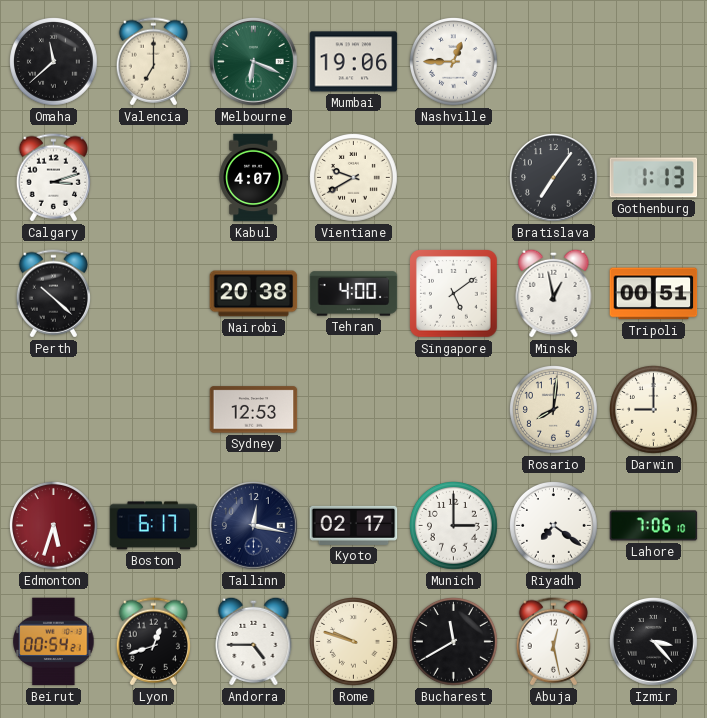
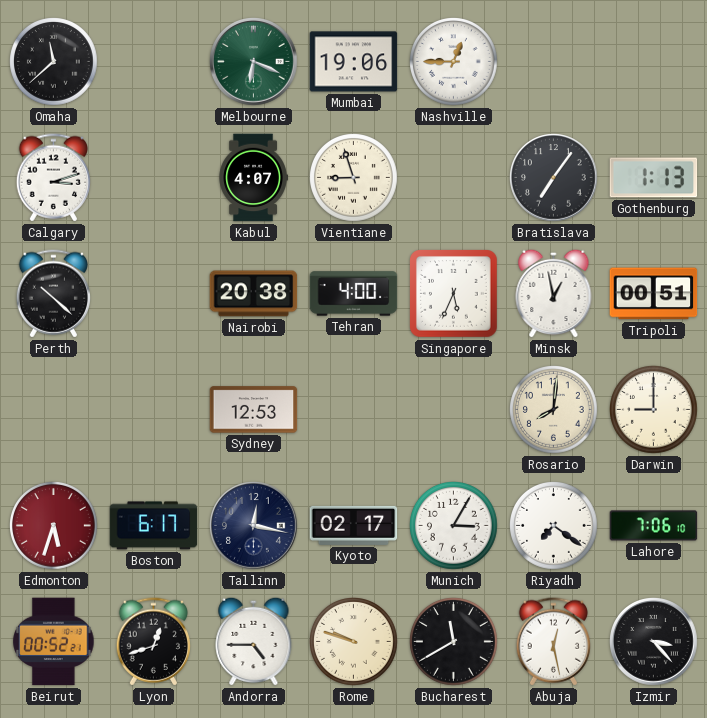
Valencia: 7:00 -> none (153, 62)
Vientiane: 9:40 -> 8:57 (354, 178)
Singapore: 5:09 -> 5:34 (454, 294)
Munich: 3:00 -> 3:05 (454, 526)
Beirut: 00:54 -> 00:52 (54, 642)
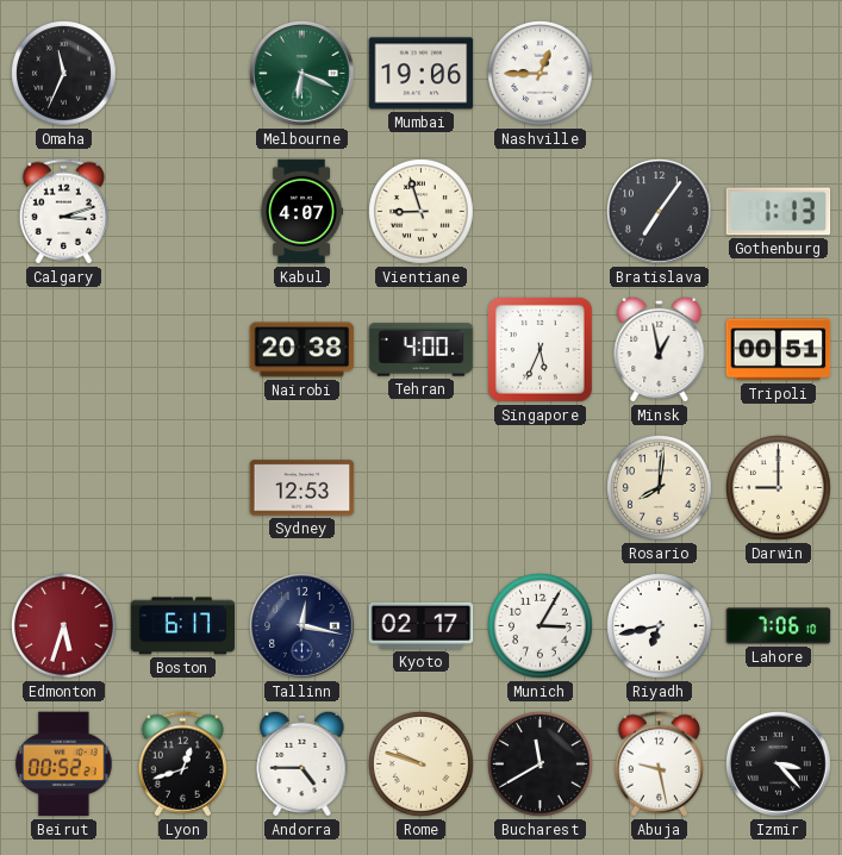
Omaha: 11:38 -> 11:34 (64, 74)
Perth: 10:22 -> none (53, 294)
Riyadh: 7:21 -> 6:43 (660, 626)
Abuja: 12:28 -> 9:28 (659, 764)
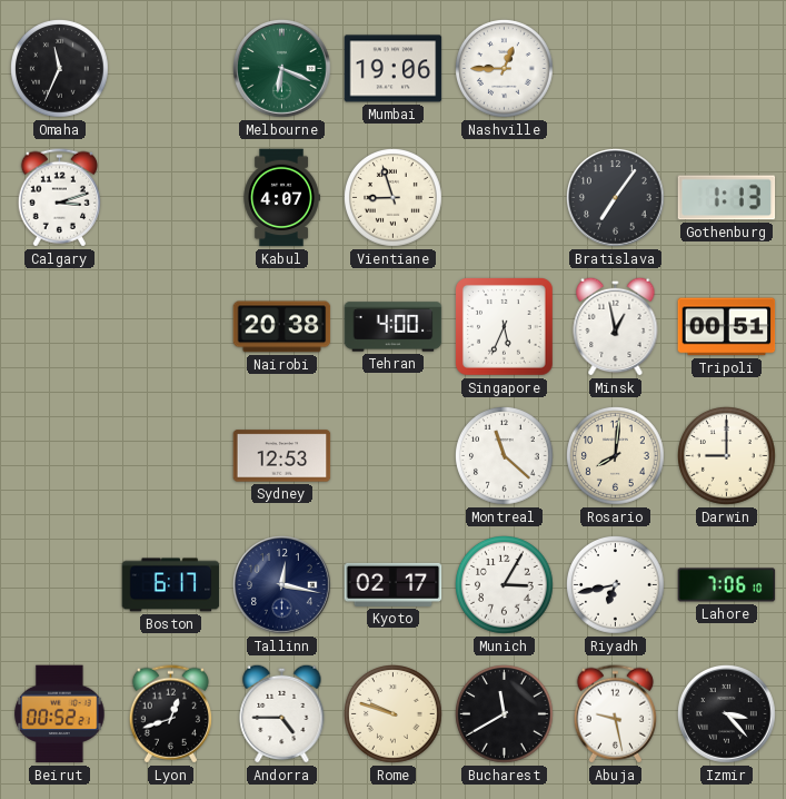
Montreal: none -> 11:22 (505, 456)
Edmonton: 5:33 -> none (64, 626)
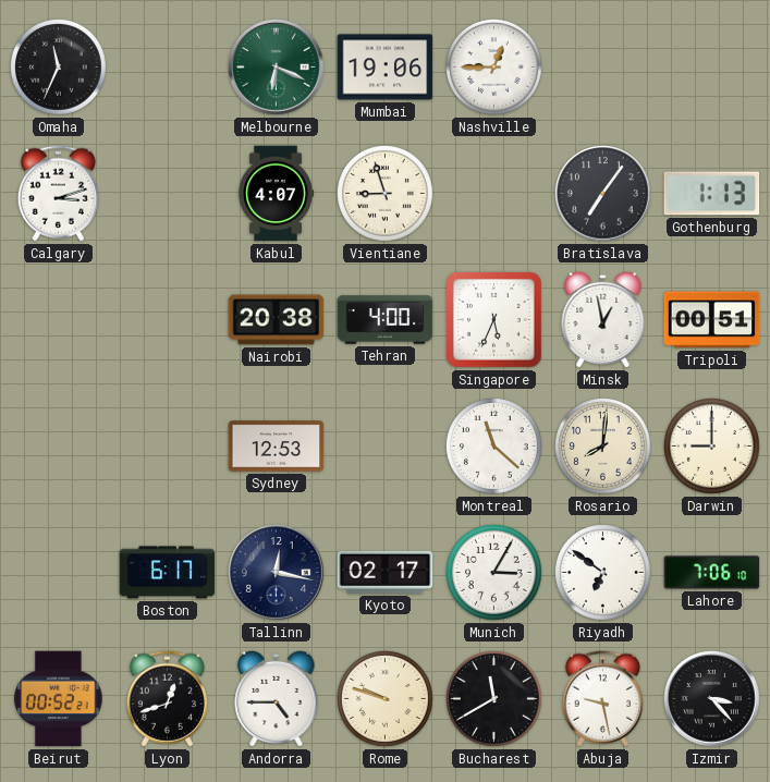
Riyadh: 6:43 -> 6:51 (603, 573)
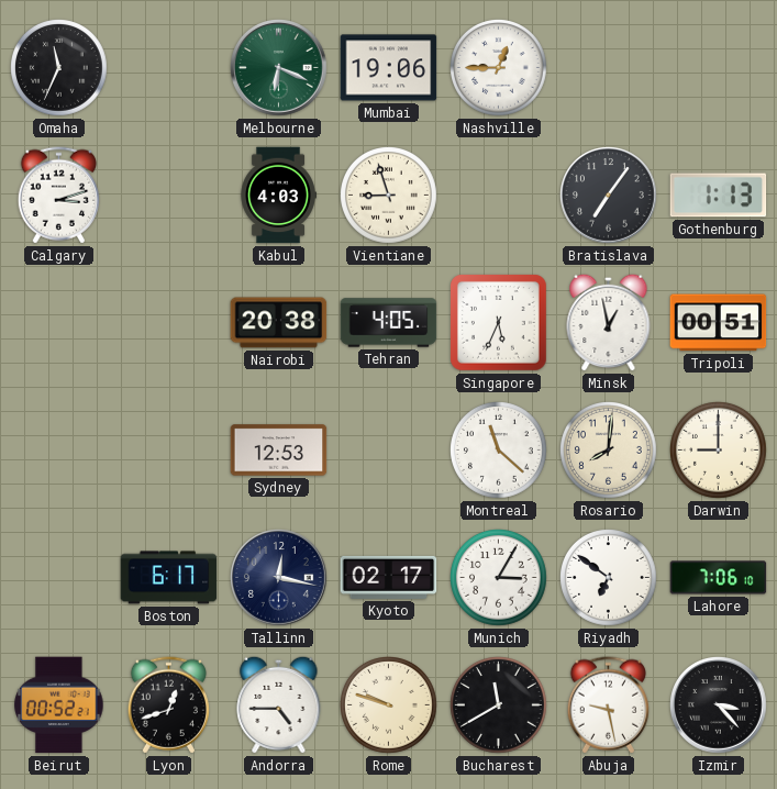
Kabul: 4:07 -> 4:03 (278, 196)
Tehran: 4:00 -> 4:05 (389, 323)
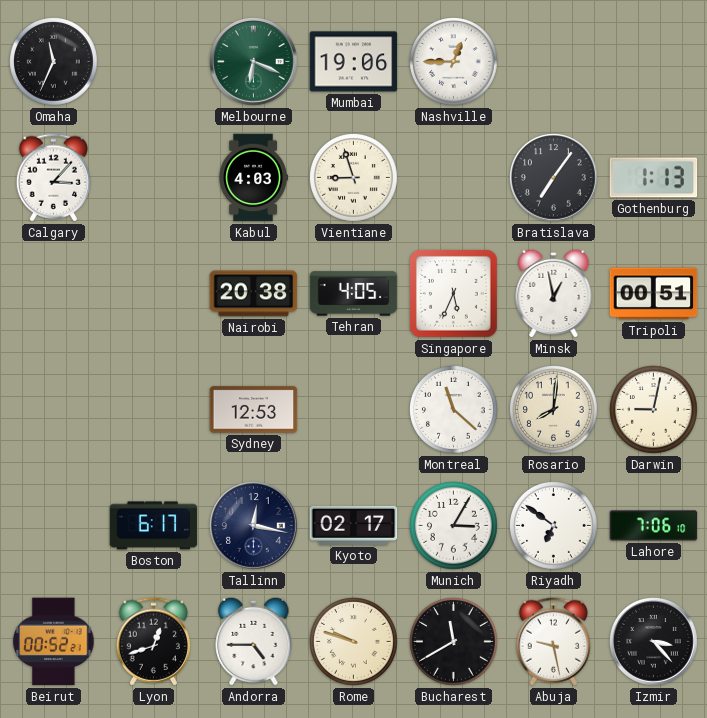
Calgary: 3:12 -> 3:07 (53, 178)
Darwin: 9:00 -> 9:02 (654, 410)
